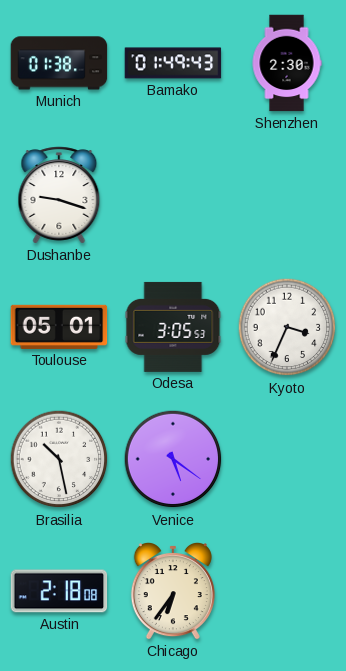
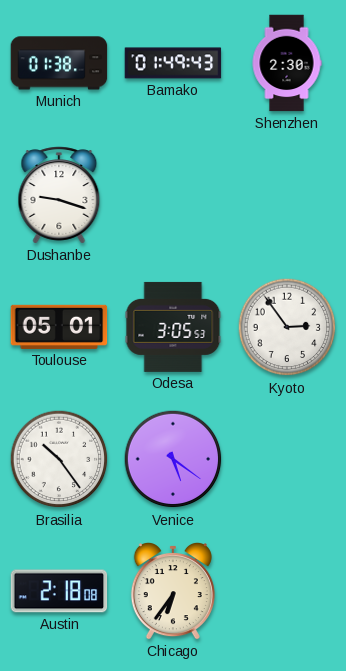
Kyoto: 3:34 -> 2:54 (287, 327)
Brasilia: 10:28 -> 10:24 (59, 459)
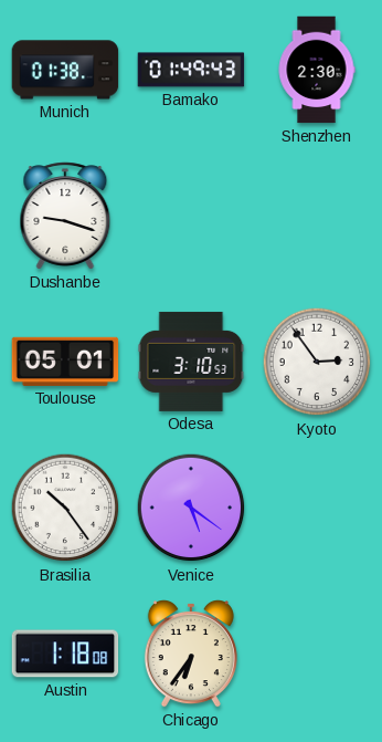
Odesa: 3:05 -> 3:10 (191, 362)
Austin: 2:18 -> 1:18 (65, 654)
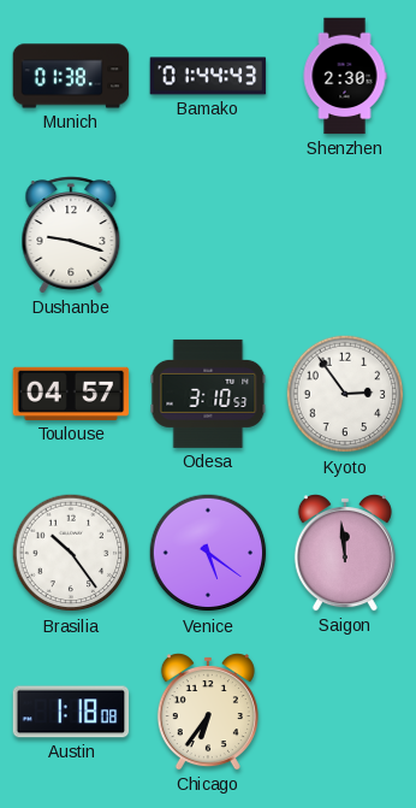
Bamako: 01:49 -> 01:44 (208, 76)
Toulouse: 05:01 -> 04:57 (71, 394)
Saigon: none -> 11:59 (345, 554)
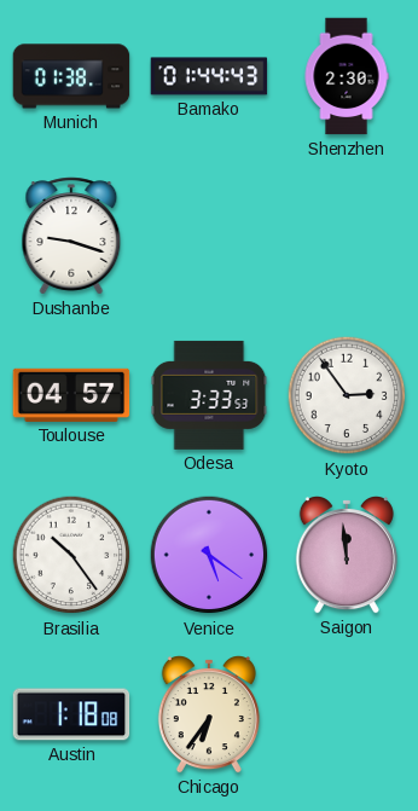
Odesa: 3:10 -> 3:33 (209, 395)
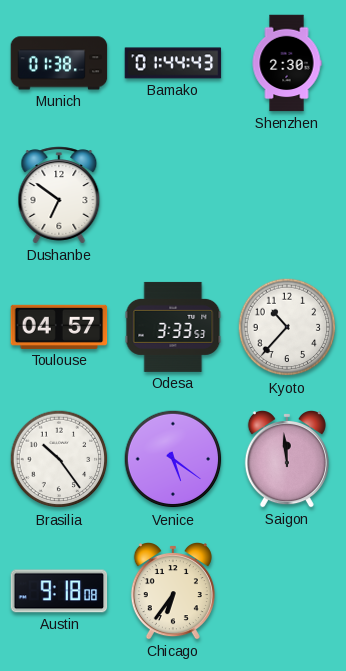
Dushanbe: 9:18 -> 6:51 (59, 195)
Kyoto: 2:54 -> 10:37 (287, 327)
Austin: 1:18 -> 9:18 (59, 591)
